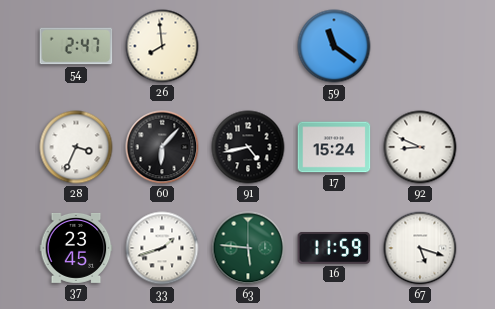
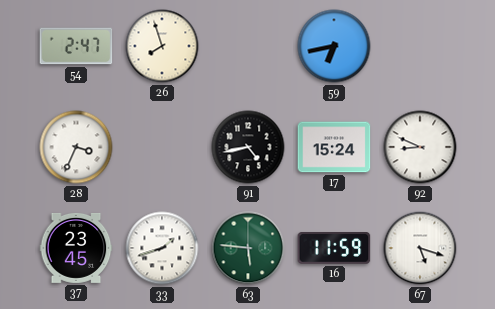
26: 7:59 -> 7:57 (162, 46)
59: 11:21 -> 6:43 (334, 46)
60: 6:07 -> none (162, 147)
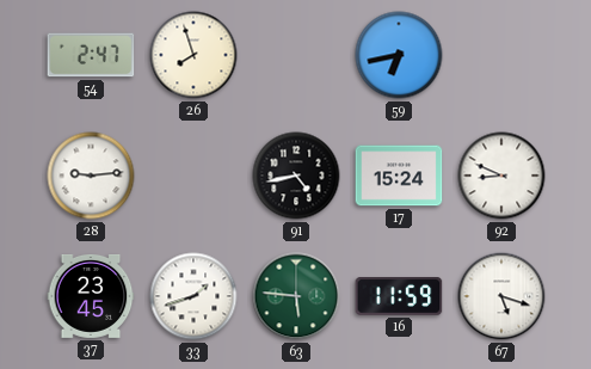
28: 3:34 -> 9:14 (91, 176)
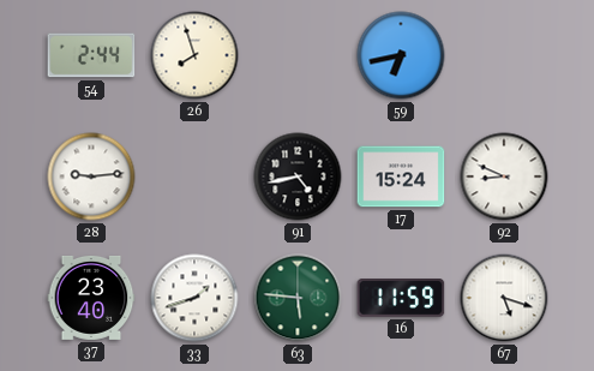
54: 2:47 -> 2:44 (91, 55)
37: 23:45 -> 23:40 (91, 298)
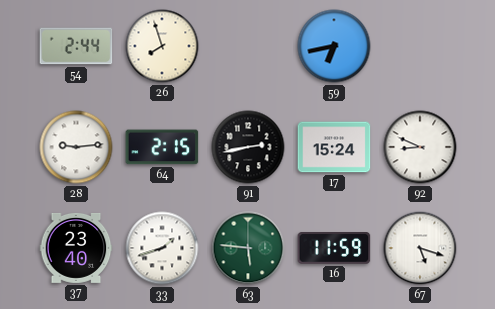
64: none -> 2:15 (162, 147)
91: 4:43 -> 2:43 (248, 147)
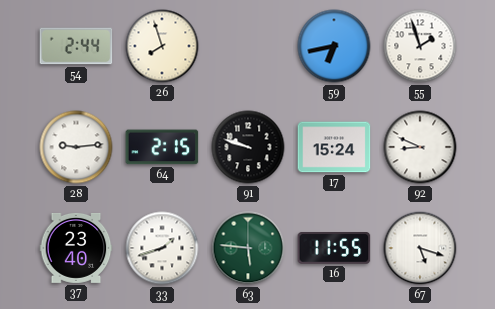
55: none -> 1:57 (420, 46)
91: 2:43 -> 9:48 (248, 147)
16: 11:59 -> 11:55 (334, 249)
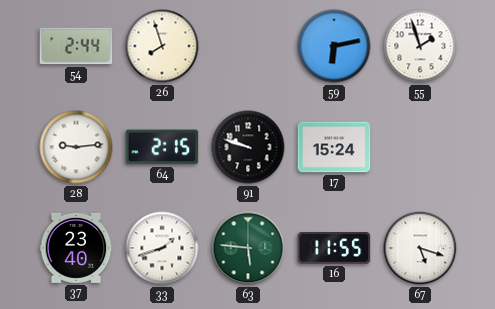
59: 6:43 -> 6:13 (334, 46)
92: 8:49 -> none (420, 147)
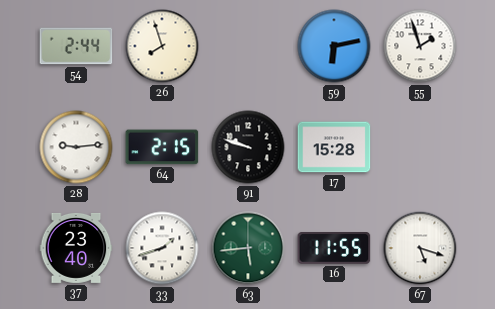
17: 15:24 -> 15:28 (334, 147)
63: 5:46 -> 5:44 (248, 248)
